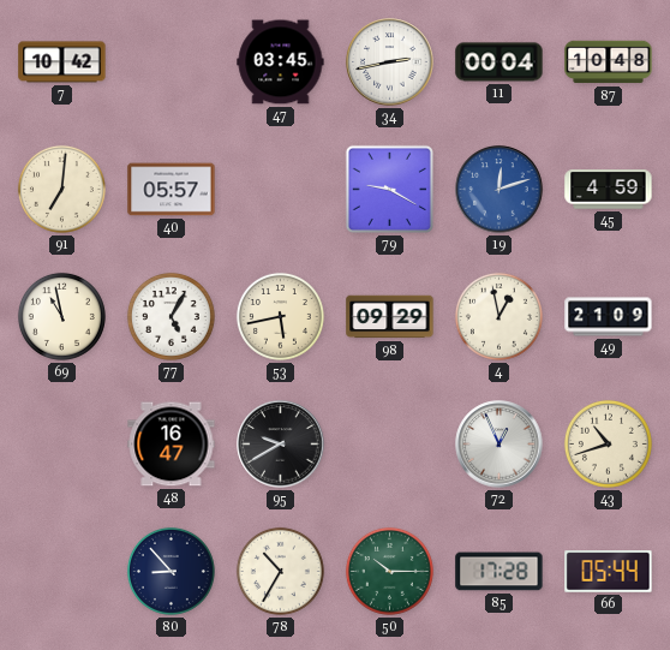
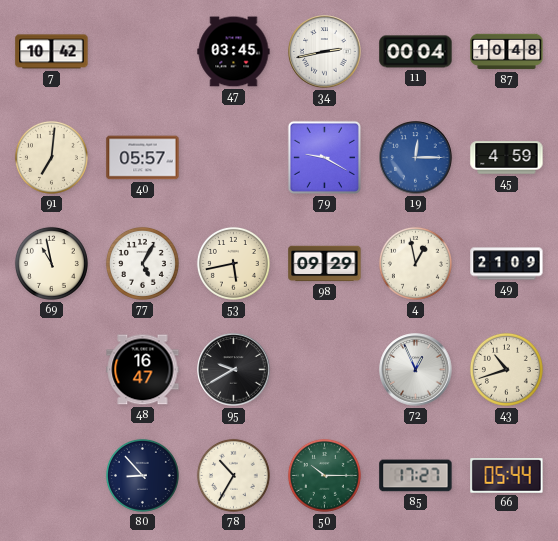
19: 12:12 -> 12:15 (416, 158)
85: 17:28 -> 17:27 (416, 476)
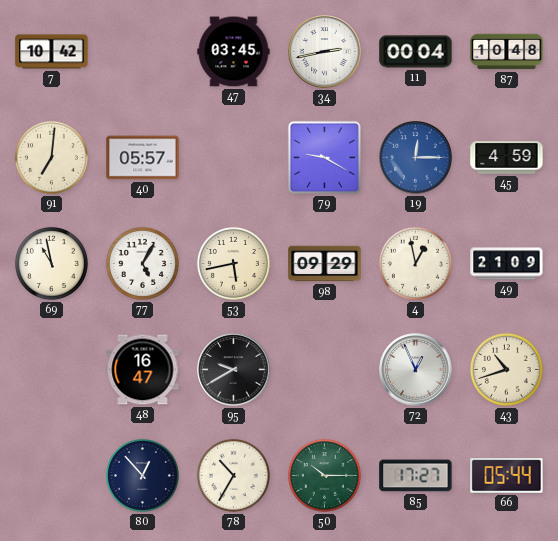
80: 8:53 -> 12:53 (142, 475)
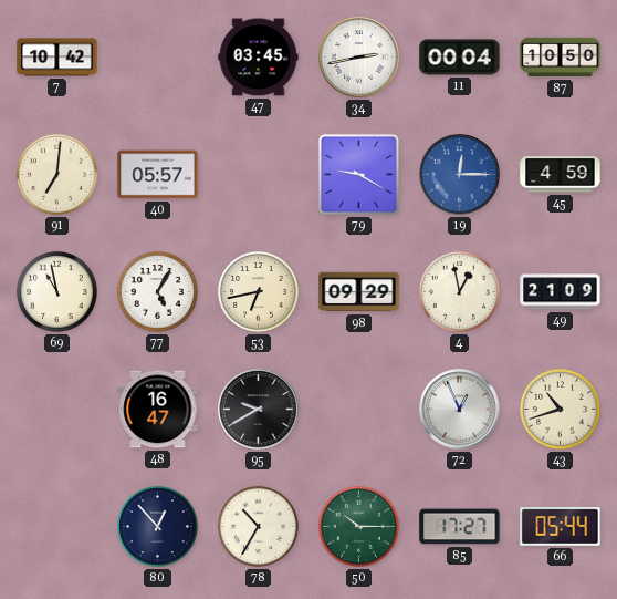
87: 10:48 -> 10:50 (561, 58)
53: 5:43 -> 6:43 (258, 291)
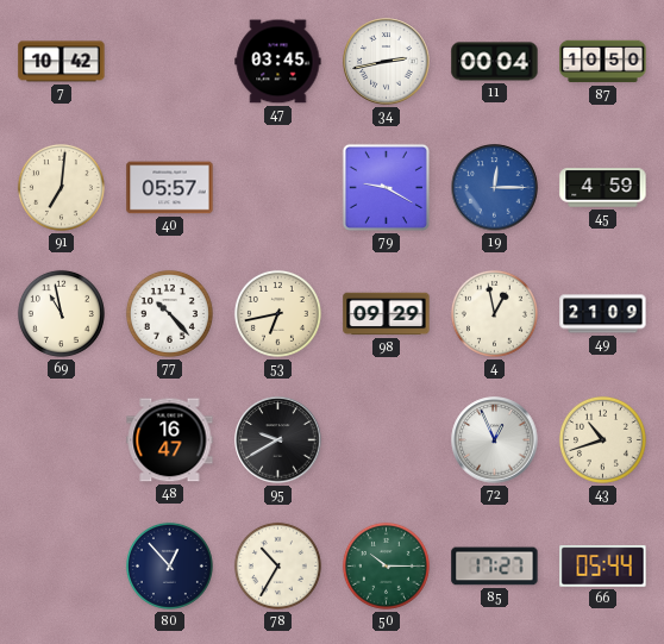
77: 5:05 -> 10:23 (169, 313)
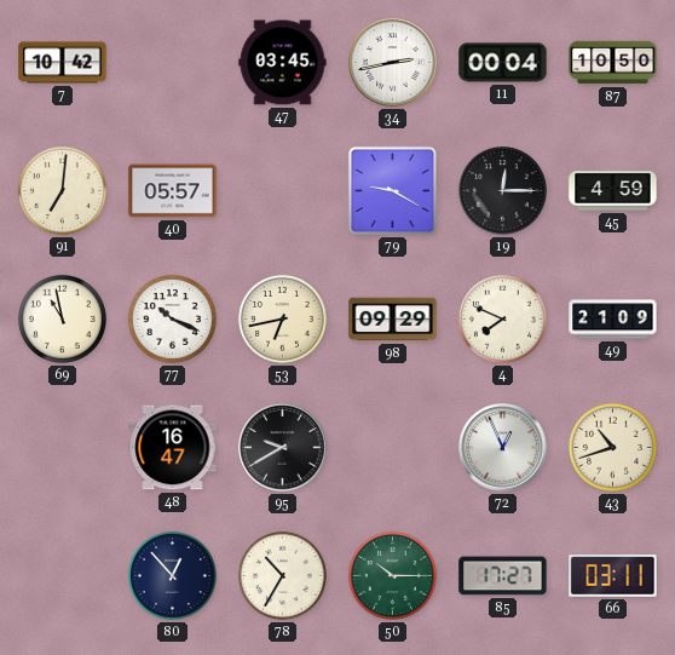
19 dial: blue -> black (503, 191)
77: 10:23 -> 10:19 (172, 318)
4: 12:58 -> 7:49 (502, 318)
66: 05:44 -> 03:11 (613, 576)
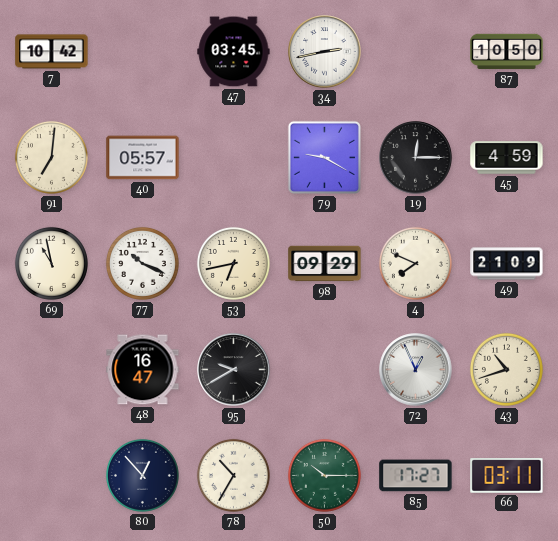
11: 00:04 -> none (503, 63)
